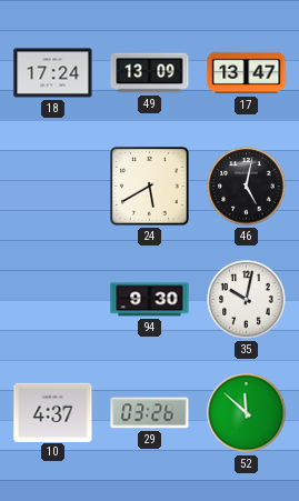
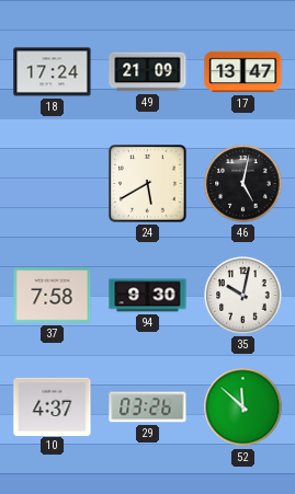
49: 13:09 -> 21:09 (148, 72)
37: none -> 7:58 (53, 296)
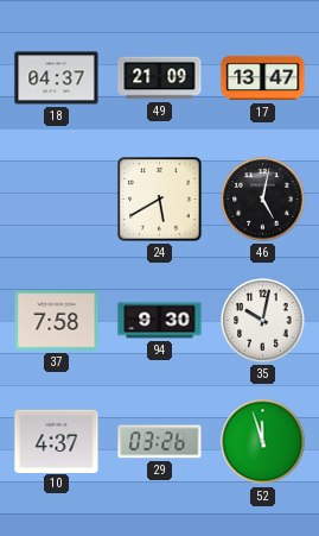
18: 17:24 -> 04:37 (57, 78)
52: 11:52 -> 11:57 (263, 442)
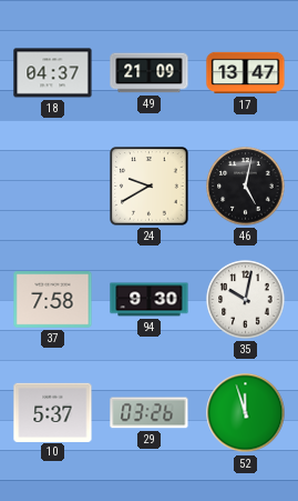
24: 5:40 -> 9:40 (150, 187)
10: 4:37 -> 5:37 (53, 412)
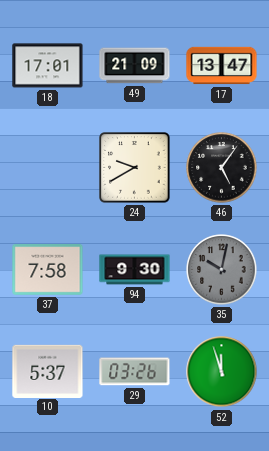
18: 04:37 -> 17:01 (48, 66)
46: 5:02 -> 5:06 (222, 168)
35 dial: white -> grey (222, 270)
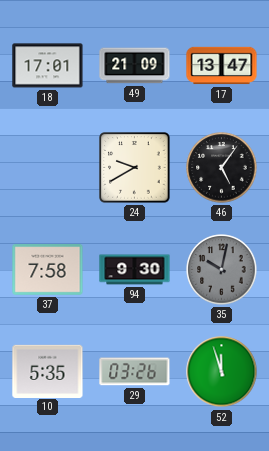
10: 5:37 -> 5:35 (48, 371)
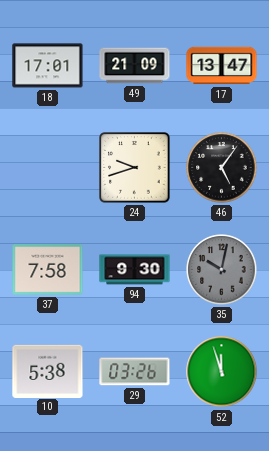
24: 9:40 -> 9:42 (135, 168)
10: 5:35 -> 5:38 (48, 371)
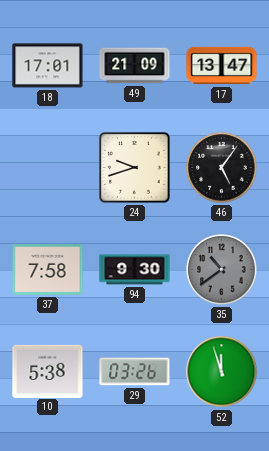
35: 10:02 -> 10:39 (222, 270)
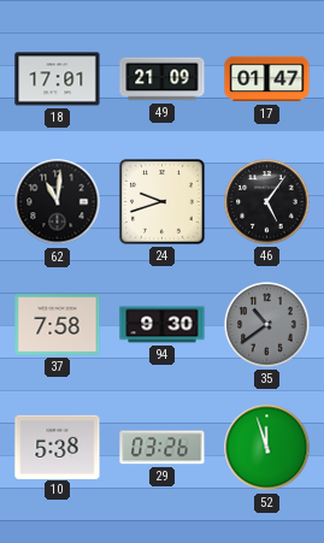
17: 13:47 -> 01:47 (267, 79)
62: none -> 11:01 (58, 202)
